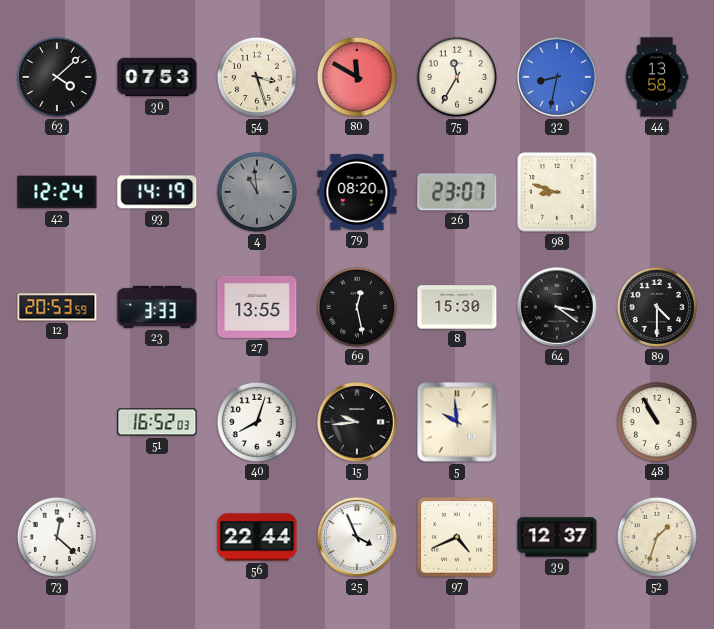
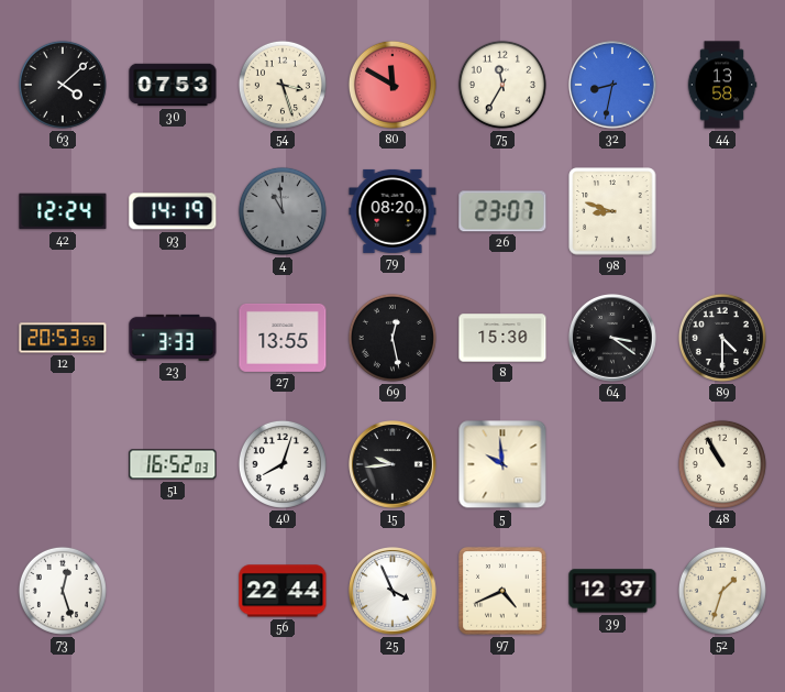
73: 12:22 -> 12:27 (63, 591)
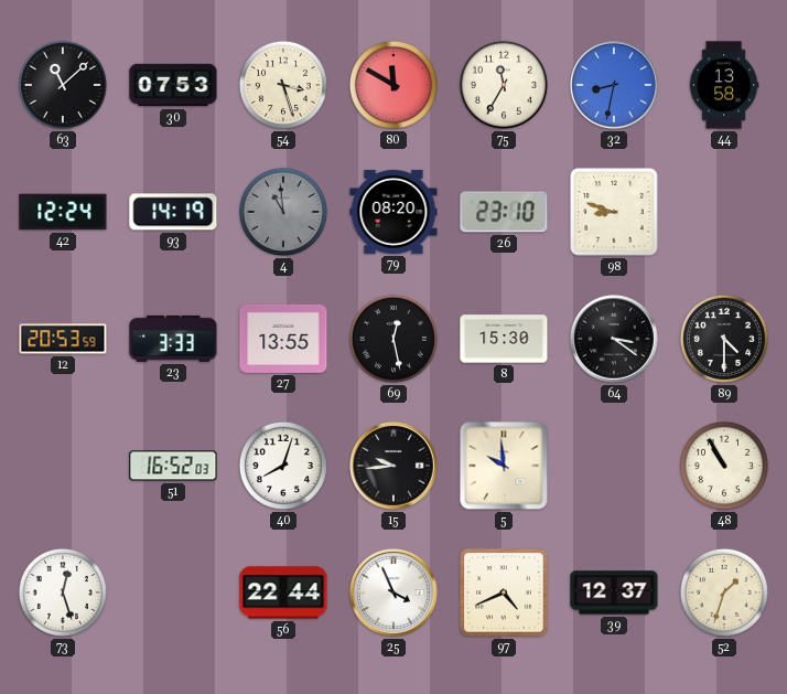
63: 4:08 -> 11:08 (63, 85)
26: 23:07 -> 23:10 (504, 212)
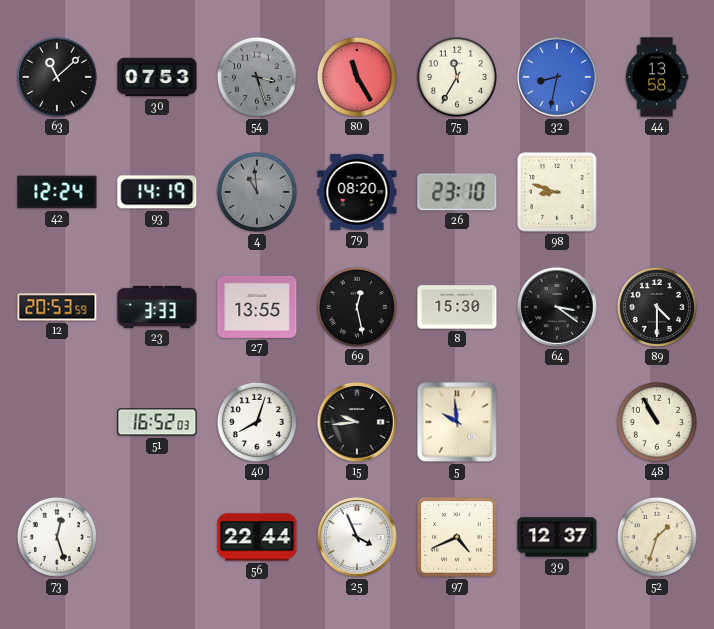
54 dial: cream -> grey (257, 77)
80: 11:50 -> 11:25 (357, 77)
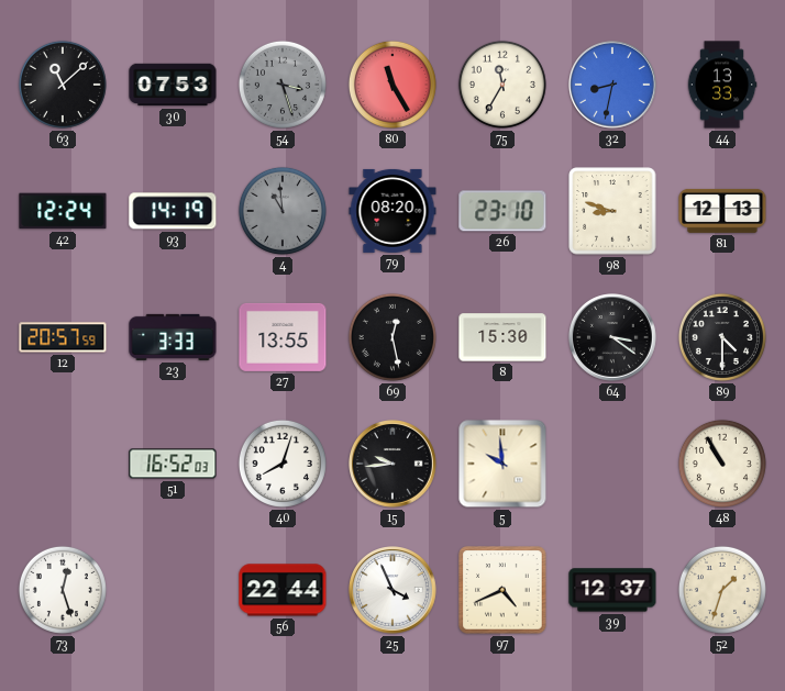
44: 13:58 -> 13:33 (722, 85)
81: none -> 12:13 (722, 211)
12: 20:53 -> 20:57 (63, 337)
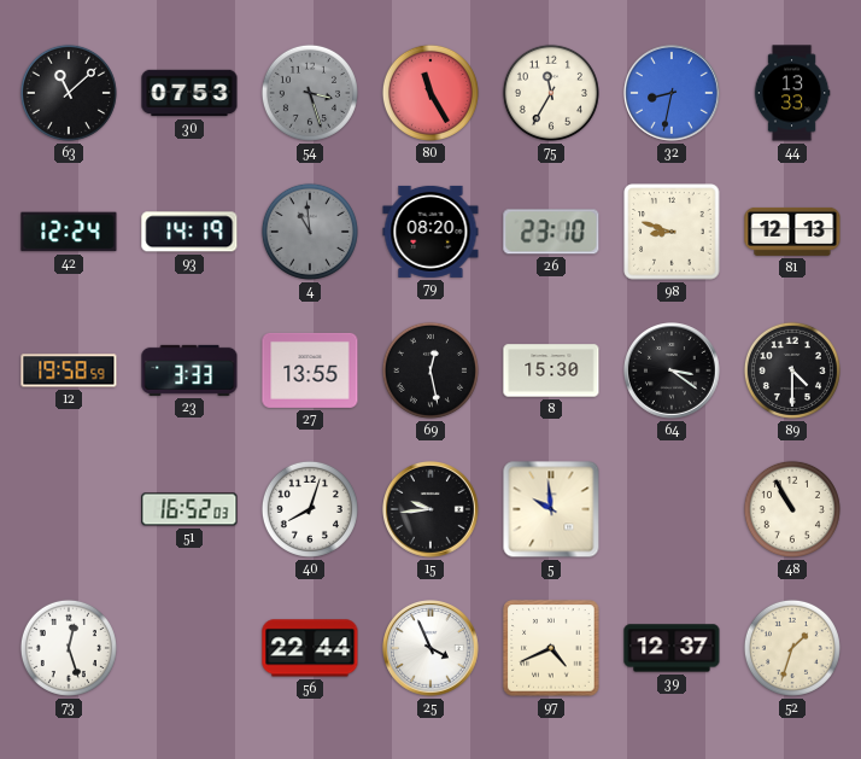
12: 20:57 -> 19:58 (69, 370)
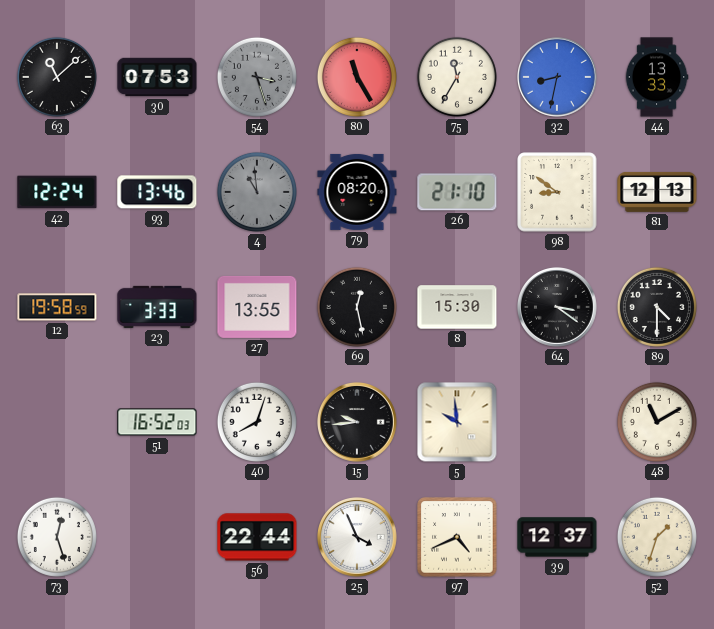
93: 14:19 -> 13:46 (157, 192)
26: 23:10 -> 21:10 (457, 192)
98: 8:48 -> 8:51 (557, 192)
48: 10:55 -> 11:10 (657, 422)
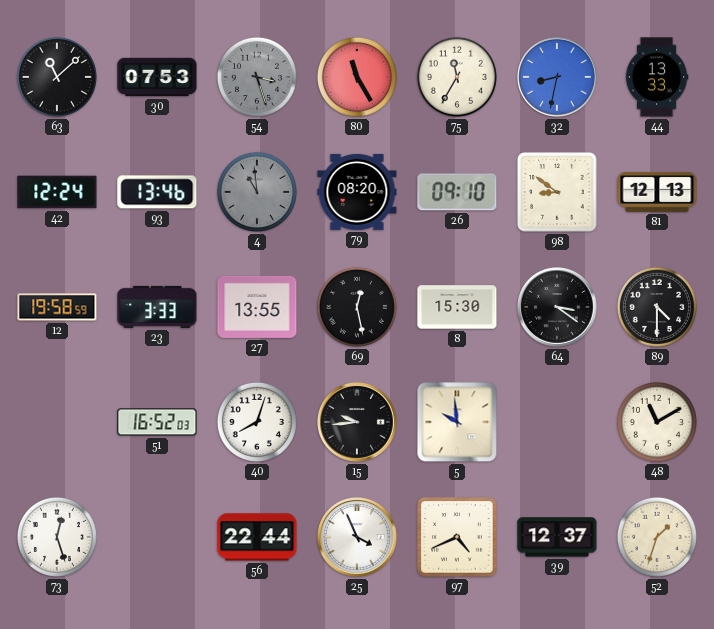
26: 21:10 -> 09:10 (457, 192)
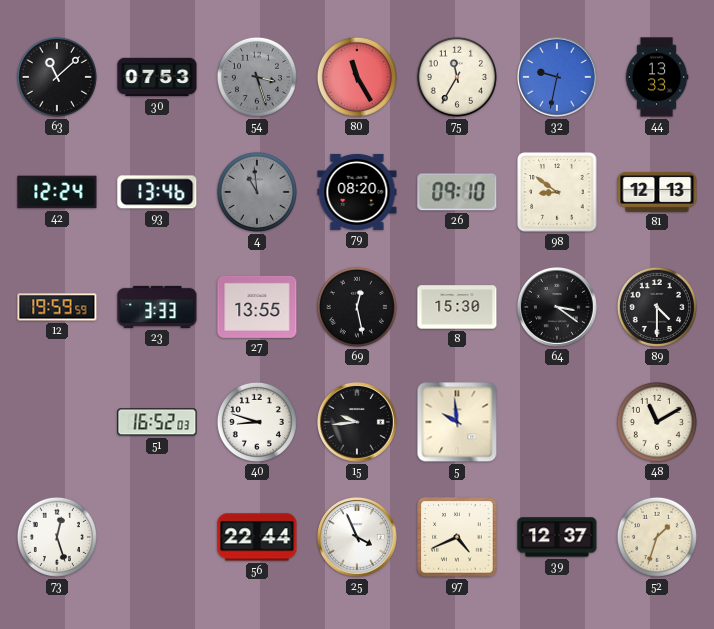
32: 8:32 -> 9:32 (558, 78)
12: 19:58 -> 19:59 (57, 307)
40: 8:03 -> 8:48 (257, 422)
